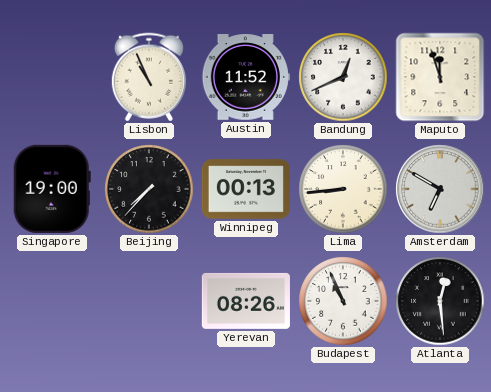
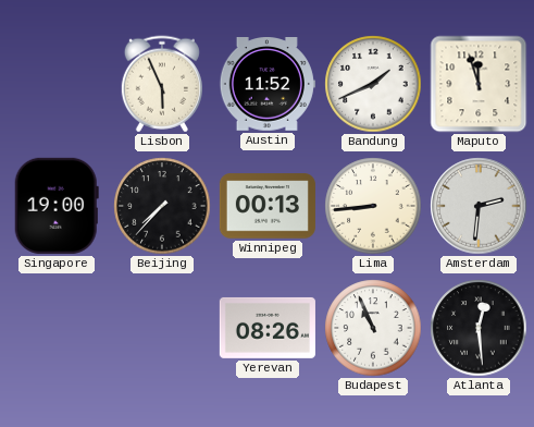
Lisbon: 10:56 -> 5:56 (162, 84)
Bandung: 12:41 -> 1:41 (373, 84)
Amsterdam: 6:50 -> 2:31 (479, 206)
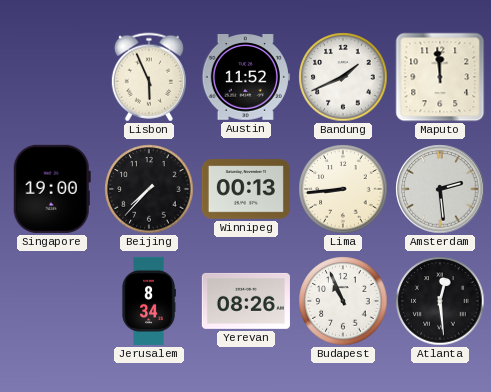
Maputo: 11:57 -> 11:59 (440, 77)
Amsterdam: 2:31 -> 2:29 (440, 189)
Jerusalem: none -> 8:34 (149, 301)
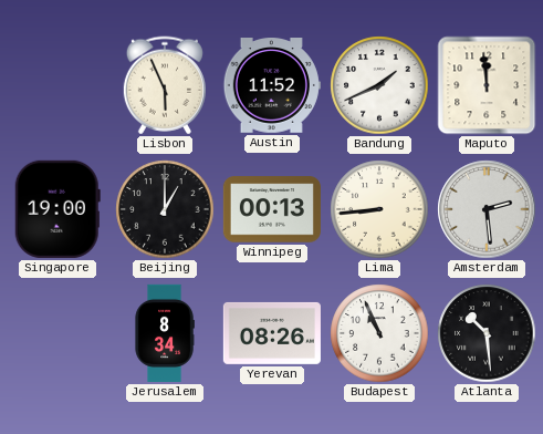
Beijing: 7:37 -> 1:00 (165, 209)
Atlanta: 12:29 -> 10:29 (487, 333)
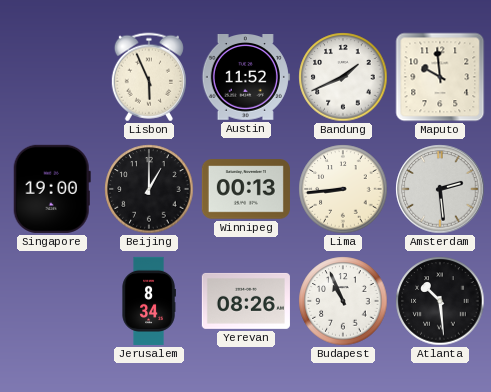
Maputo: 11:59 -> 9:59 (440, 77)
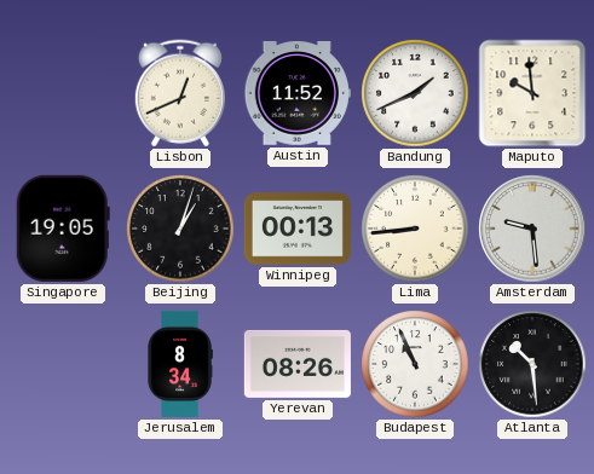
Lisbon: 5:56 -> 12:41 (180, 93)
Singapore: 19:00 -> 19:05 (63, 229)
Beijing: 1:00 -> 1:03 (180, 229)
Amsterdam: 2:29 -> 9:29 (532, 229)
